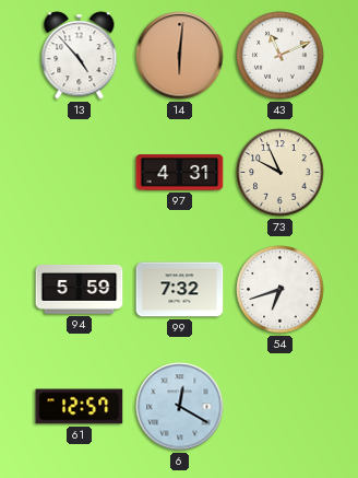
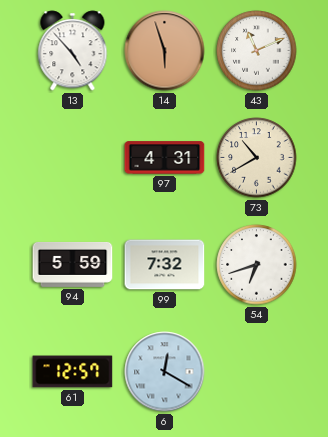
14: 6:01 -> 5:57 (165, 51)
73: 9:56 -> 10:40 (257, 158)
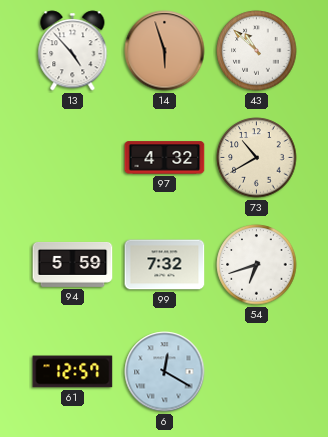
43: 11:11 -> 10:52 (257, 51)
97: 4:31 -> 4:32 (165, 158)
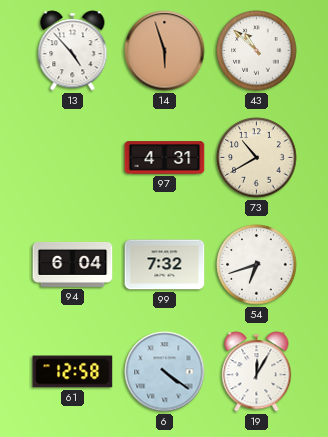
97: 4:32 -> 4:31 (165, 158)
94: 5:59 -> 6:04 (73, 264)
61: 12:57 -> 12:58 (73, 372)
6: 12:20 -> 4:21 (165, 372)
19: none -> 12:05 (257, 372)
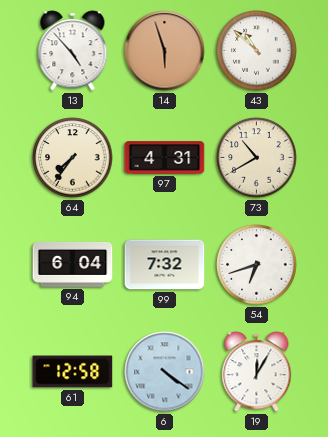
64: none -> 7:36 (73, 158)
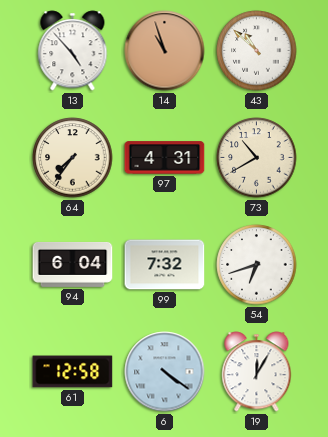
14: 5:57 -> 10:57 (165, 51)
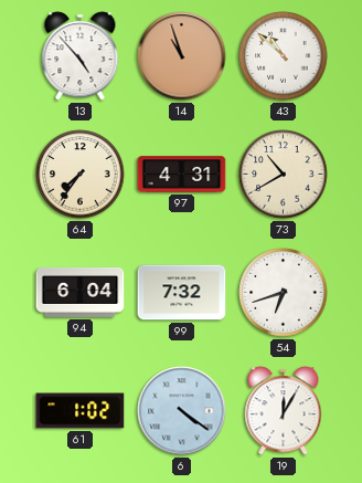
61: 12:58 -> 1:02 (81, 411)
